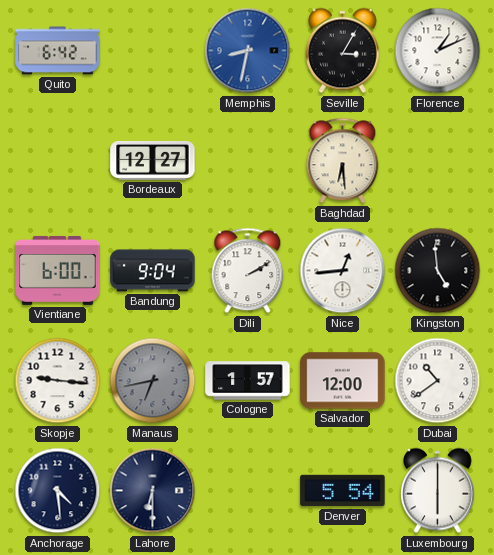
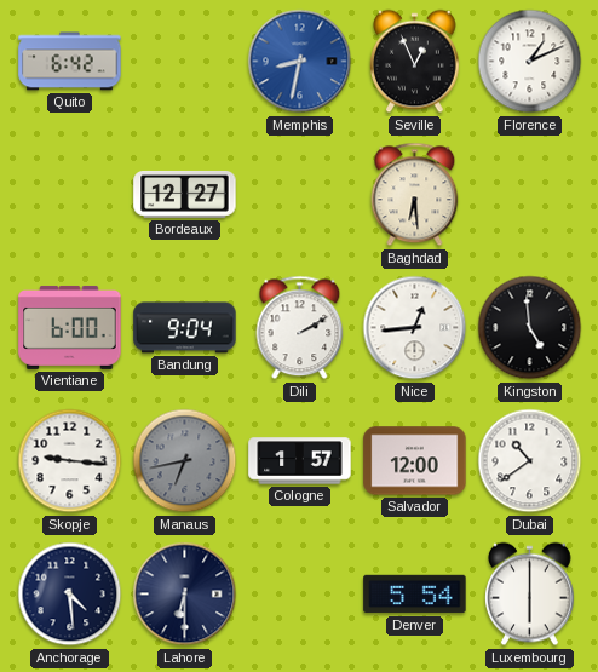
Seville: 3:05 -> 12:56 (415, 62)
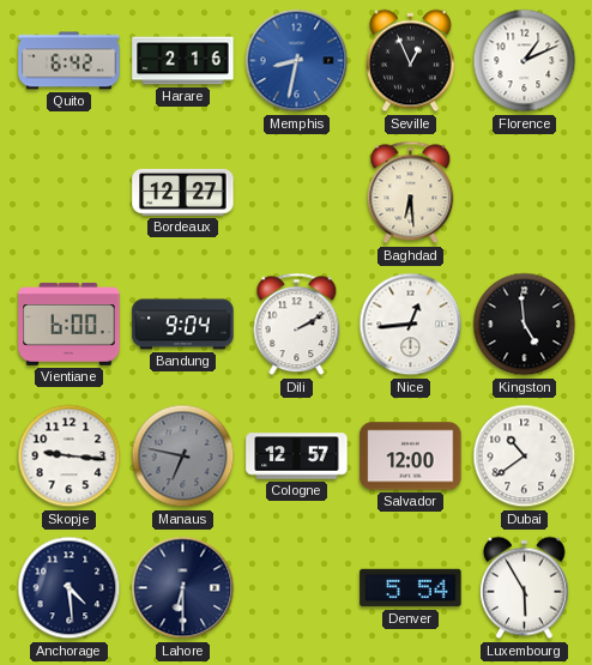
Harare: none -> 2:16 (183, 61)
Manaus: 6:43 -> 6:47 (183, 457)
Cologne: 1:57 -> 12:57 (297, 457)
Luxembourg: 6:00 -> 5:55 (525, 588)
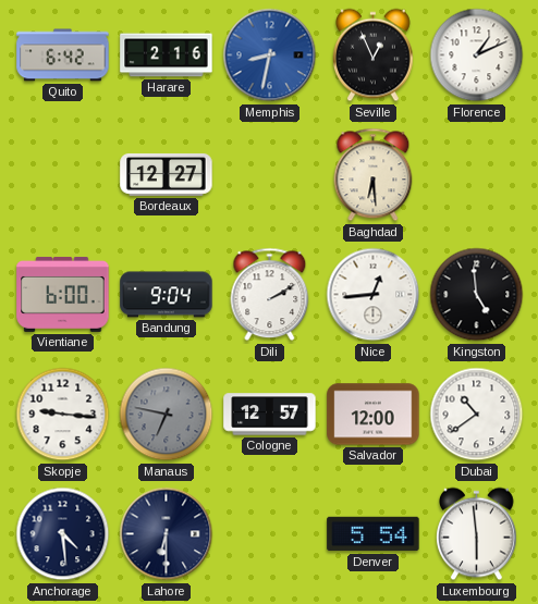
Luxembourg: 5:55 -> 5:59 (477, 534)
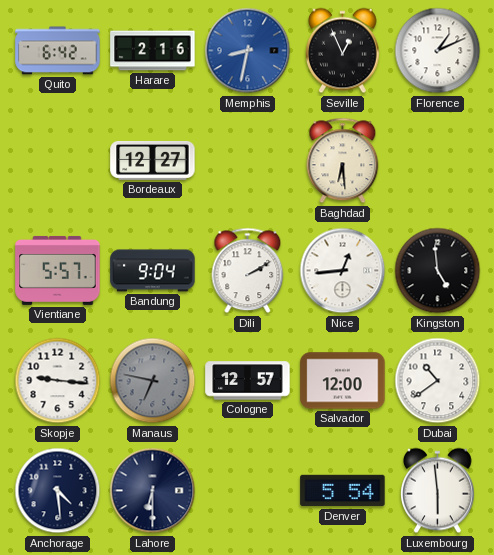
Vientiane: 6:00 -> 5:57 (58, 270)
